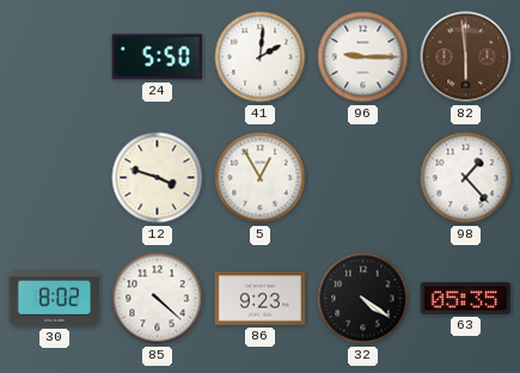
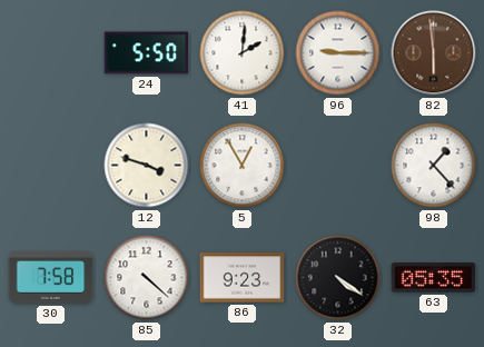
30: 8:02 -> 7:58 (51, 278)
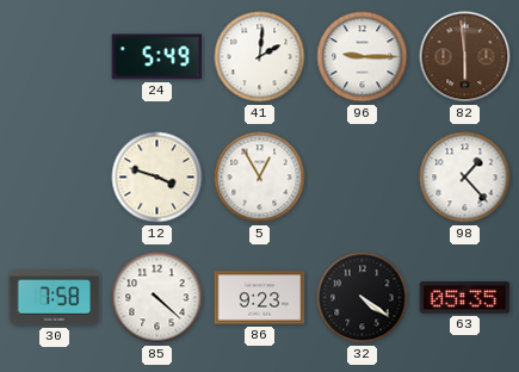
24: 5:50 -> 5:49 (157, 57)
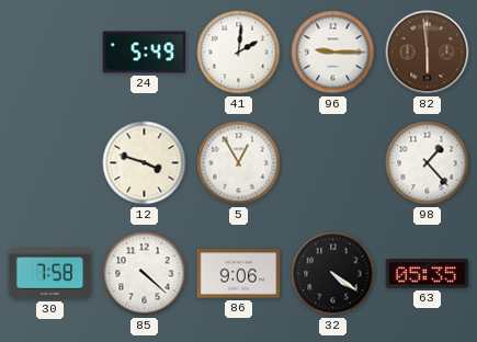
86: 9:23 -> 9:06 (239, 274)
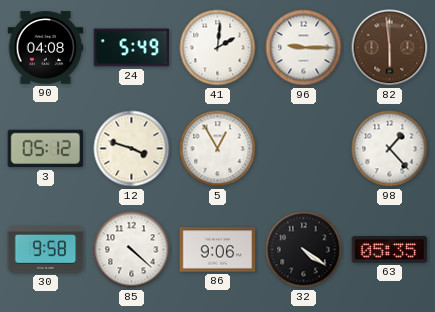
90: none -> 04:08 (46, 48)
3: none -> 05:12 (46, 149)
30: 7:58 -> 9:58 (46, 250)
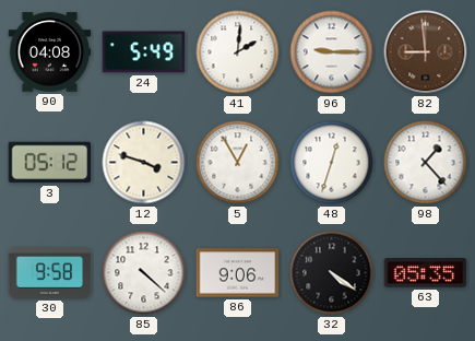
82: 5:59 -> 8:59 (426, 52)
48: none -> 12:33 (332, 163)
